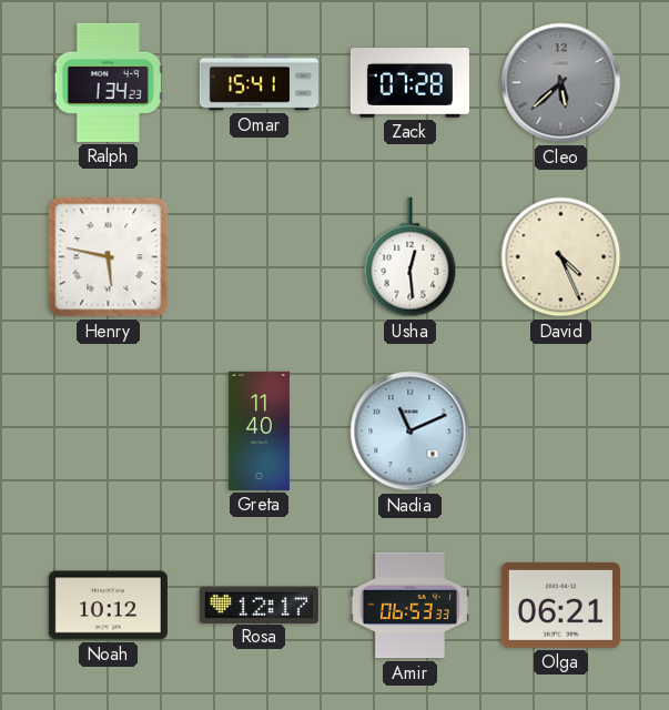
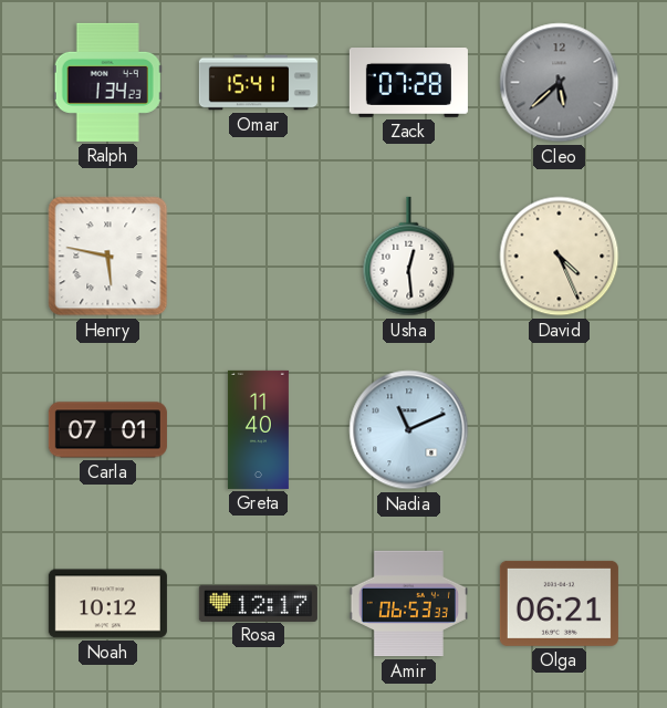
Carla: none -> 07:01 (107, 430)
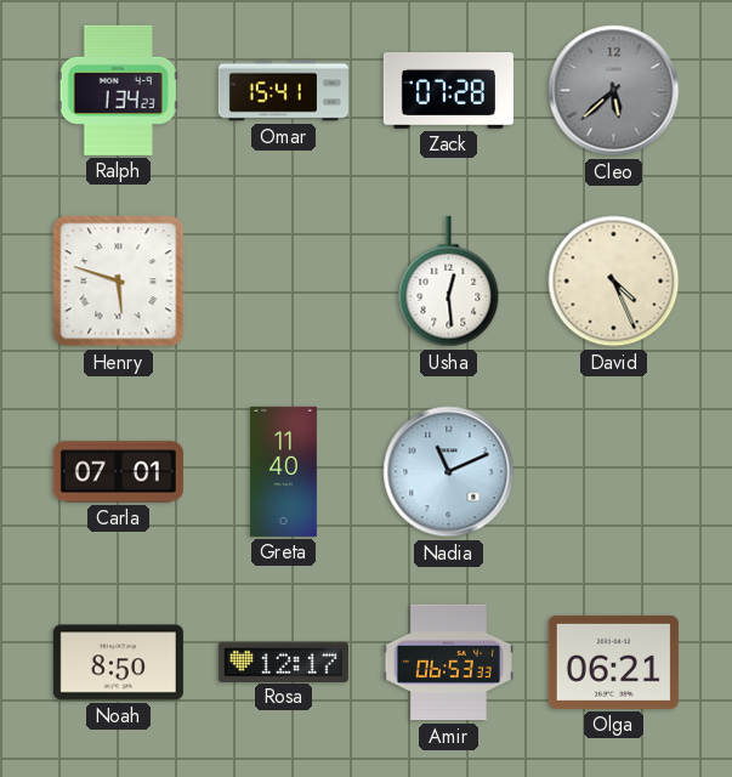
Henry: 5:47 -> 5:48 (119, 282)
Noah: 10:12 -> 8:50 (118, 663)
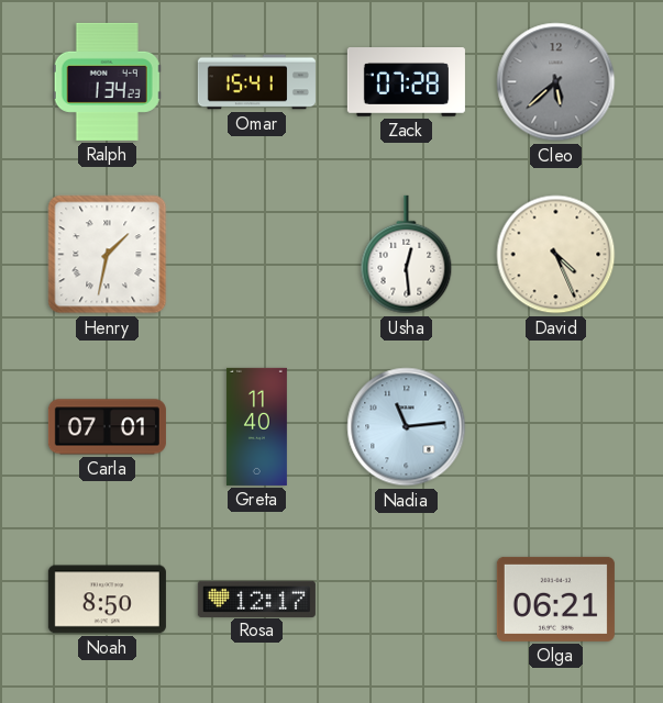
Henry: 5:48 -> 1:32 (108, 255)
Nadia: 11:11 -> 11:14 (407, 427)
Amir: 06:53 -> none (448, 663)
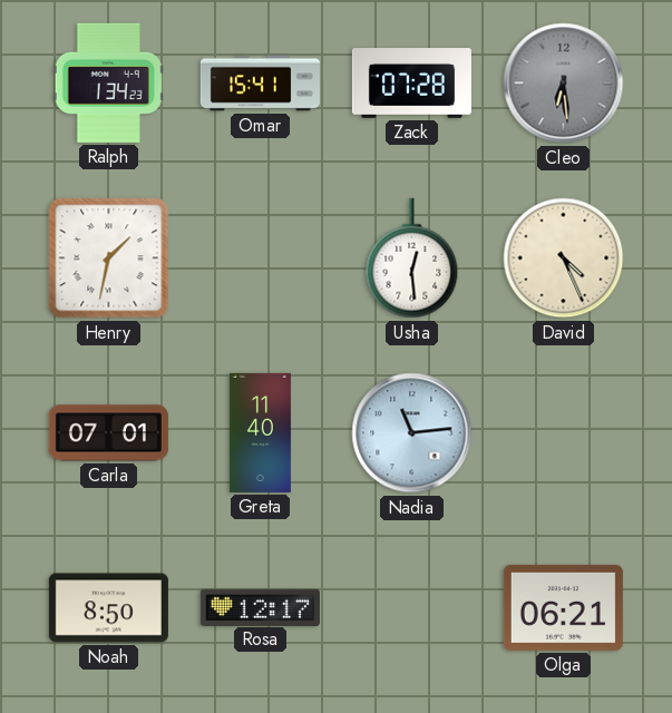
Cleo: 5:38 -> 6:29 (564, 84)
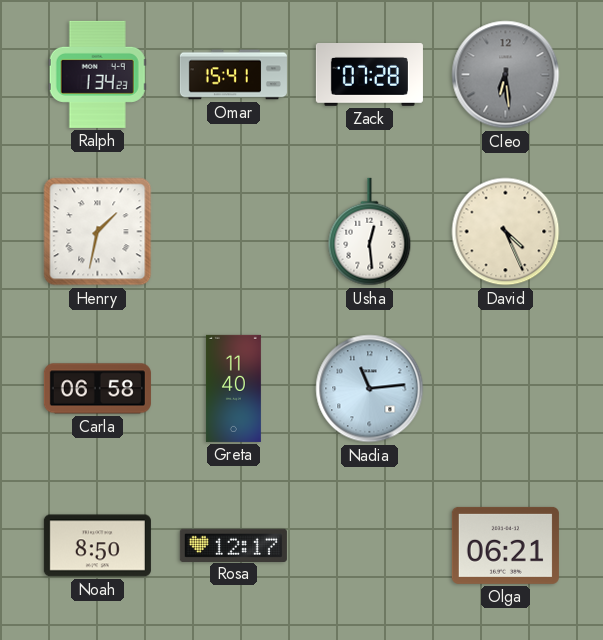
Carla: 07:01 -> 06:58 (97, 389)
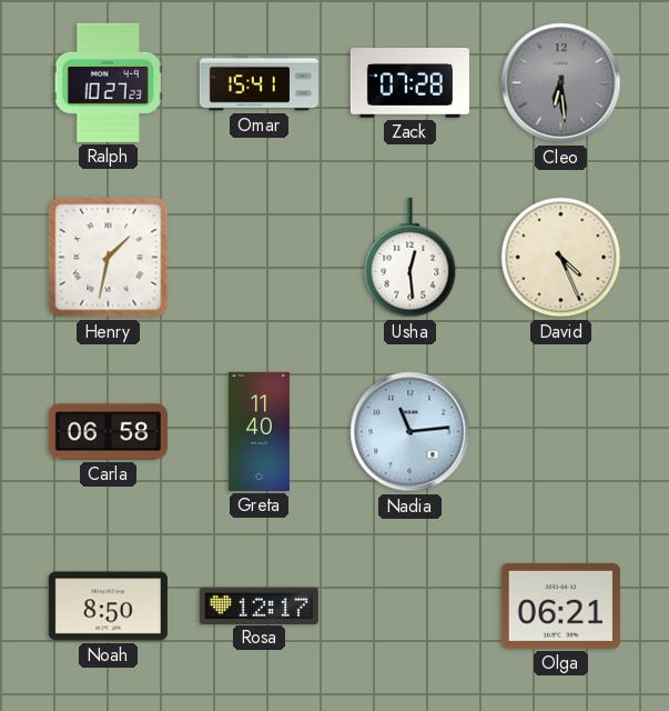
Ralph: 1:34 -> 10:27 (108, 82)
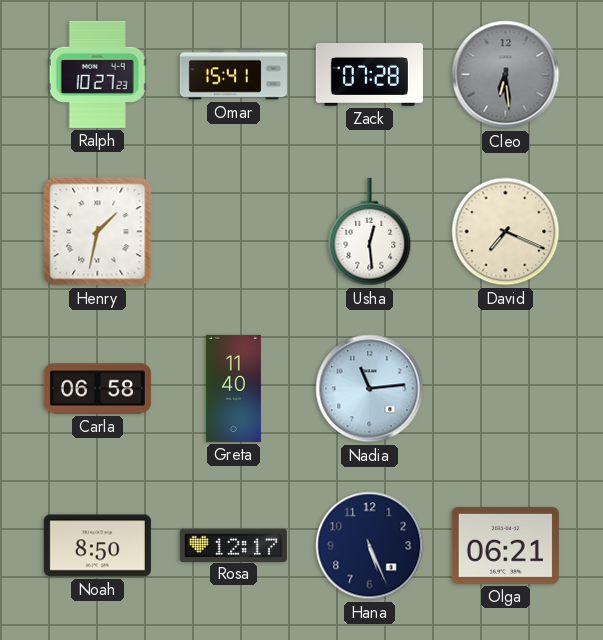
David: 4:26 -> 7:19 (506, 232)
Hana: none -> 5:26 (370, 546)
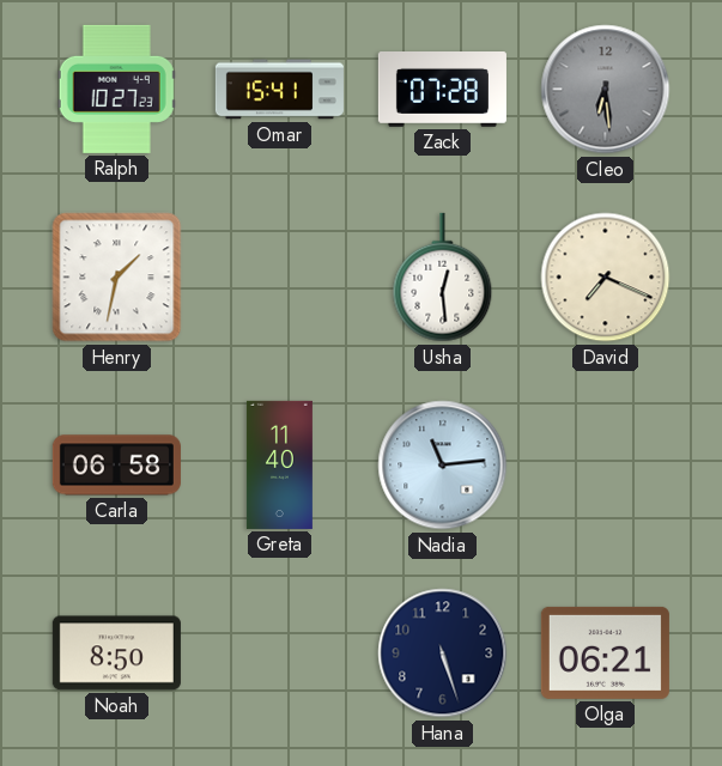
Rosa: 12:17 -> none (233, 545)
Hana: 5:26 -> 5:27 (443, 653)
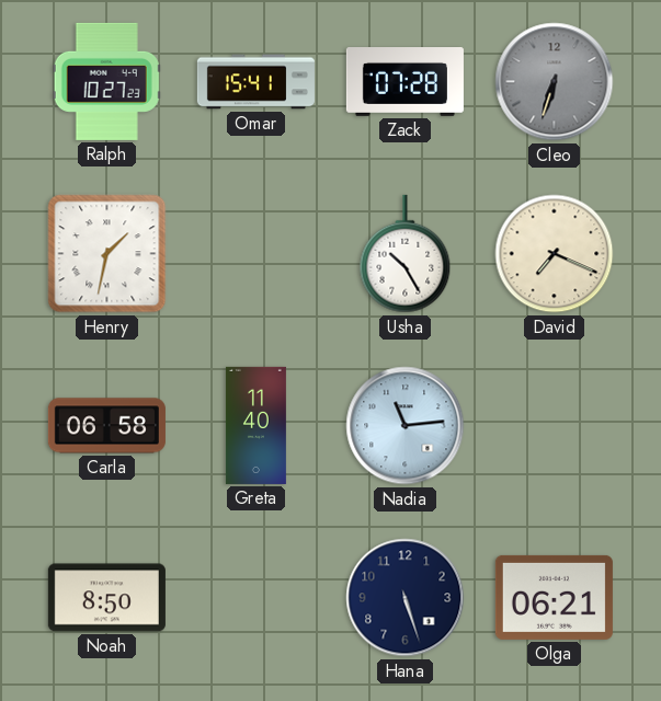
Cleo: 6:29 -> 6:33 (555, 82)
Usha: 12:29 -> 10:25 (406, 254)
